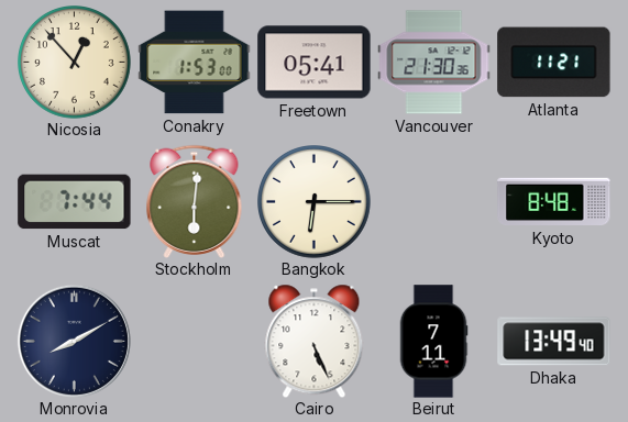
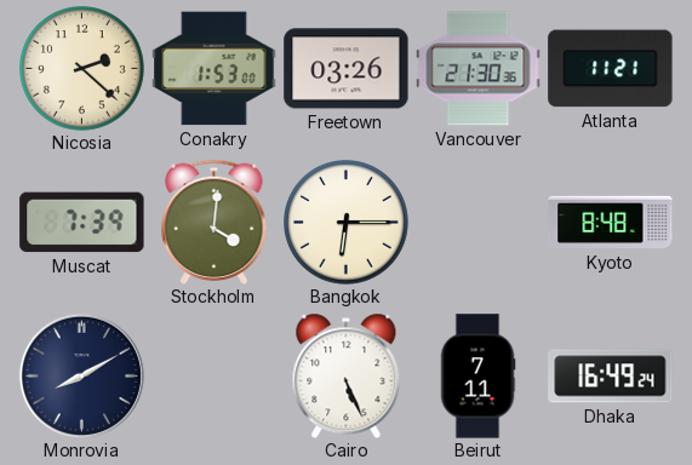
Nicosia: 12:53 -> 2:22 (82, 69)
Freetown: 05:41 -> 03:26 (347, 69)
Muscat: 7:44 -> 7:39 (82, 223)
Stockholm: 6:01 -> 4:01 (215, 222)
Dhaka: 13:49 -> 16:49 (611, 377)
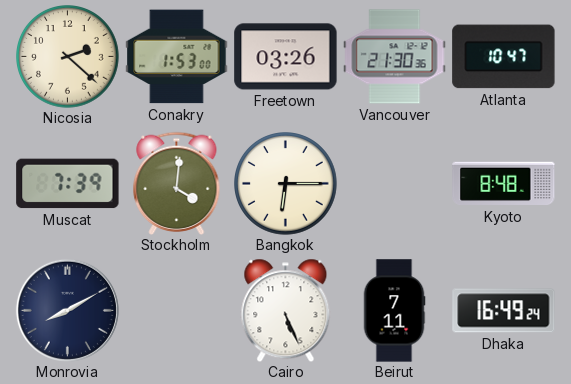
Atlanta: 11:21 -> 10:47 (504, 57)
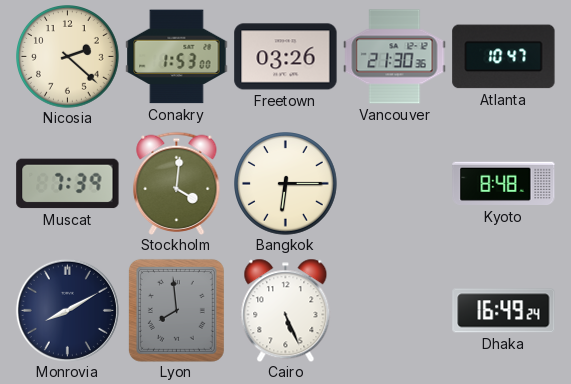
Lyon: none -> 7:59 (176, 310)
Beirut: 7:11 -> none (394, 311)
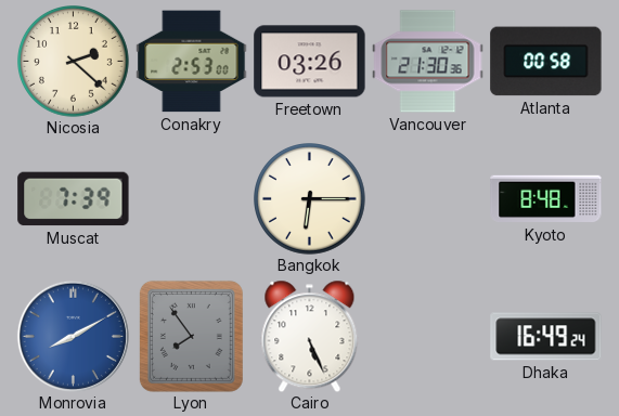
Conakry: 1:53 -> 2:53 (192, 62)
Atlanta: 10:47 -> 00:58 (546, 62)
Stockholm: 4:01 -> none (177, 183)
Monrovia dial: navy -> blue (73, 336)
Lyon: 7:59 -> 7:54 (191, 336)
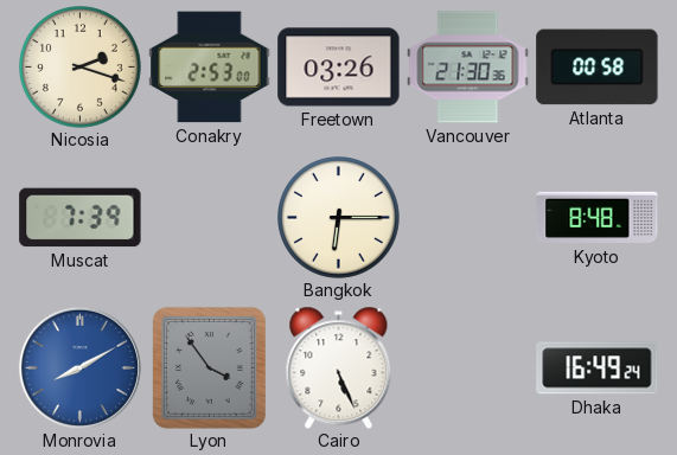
Nicosia: 2:22 -> 2:18 (81, 68)
Lyon: 7:54 -> 3:54 (209, 367)
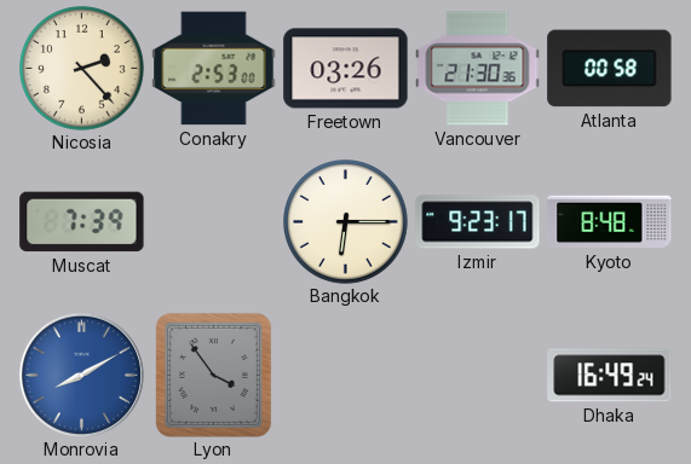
Nicosia: 2:18 -> 2:23 (82, 69)
Izmir: none -> 9:23 (478, 222)
Cairo: 5:26 -> none (339, 367)
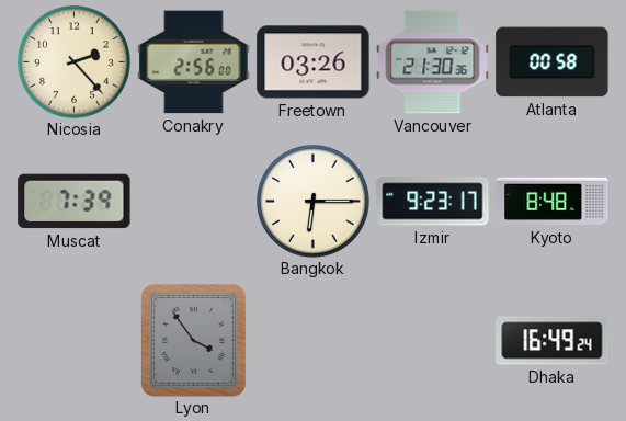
Conakry: 2:53 -> 2:56 (194, 62)
Monrovia: 8:10 -> none (81, 375)
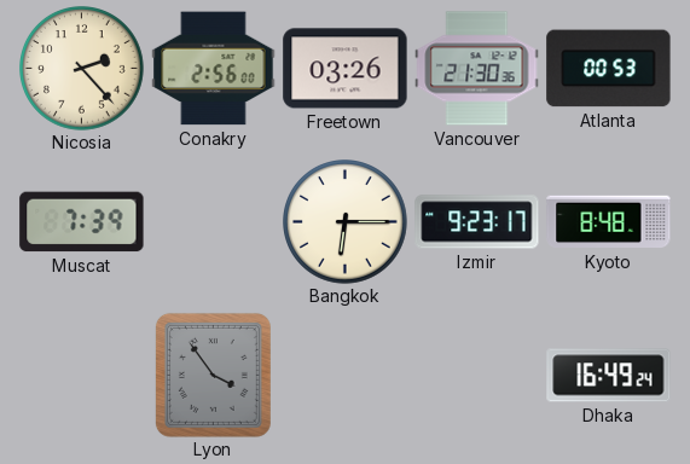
Atlanta: 00:58 -> 00:53 (609, 69)
